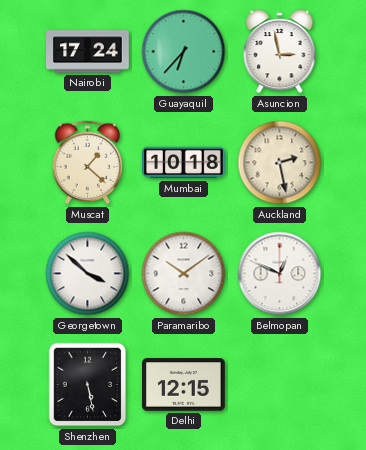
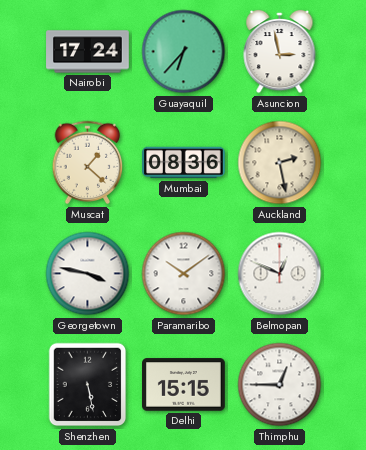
Mumbai: 10:18 -> 08:36 (184, 163)
Georgetown: 3:52 -> 3:47 (88, 274)
Delhi: 12:15 -> 15:15 (184, 385)
Thimphu: none -> 12:45 (280, 385)
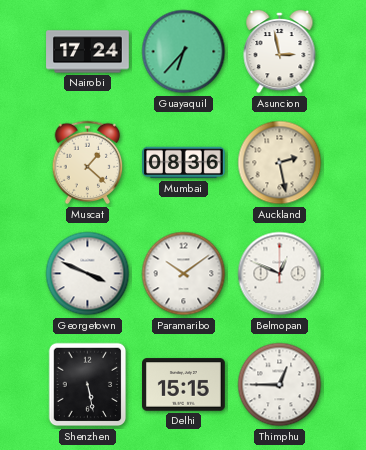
Georgetown: 3:47 -> 3:49 (88, 274)
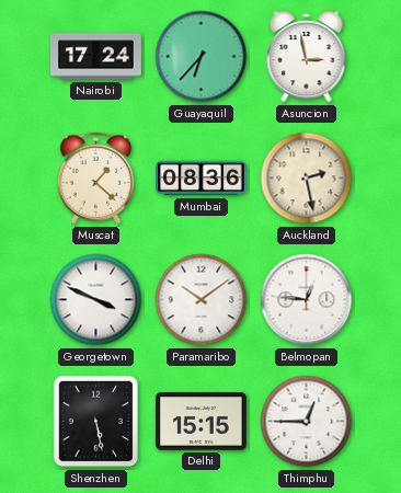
Belmopan: 12:49 -> 12:46 (307, 300)
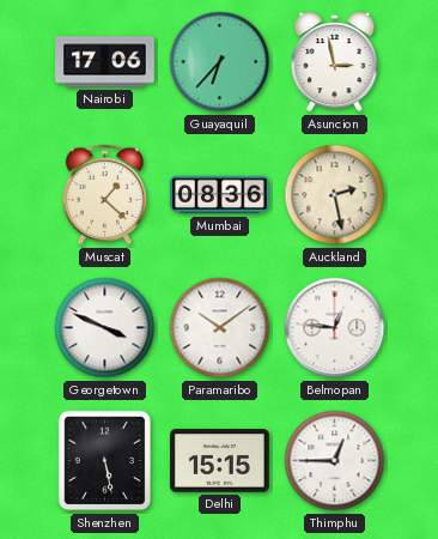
Nairobi: 17:24 -> 17:06 (105, 62)
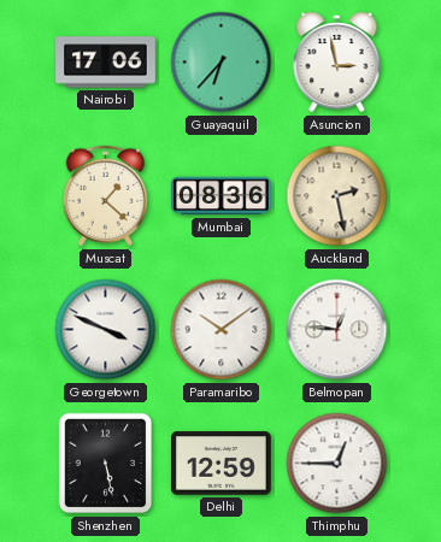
Delhi: 15:15 -> 12:59 (222, 464)
